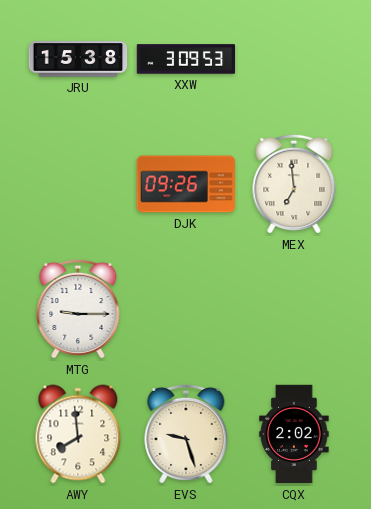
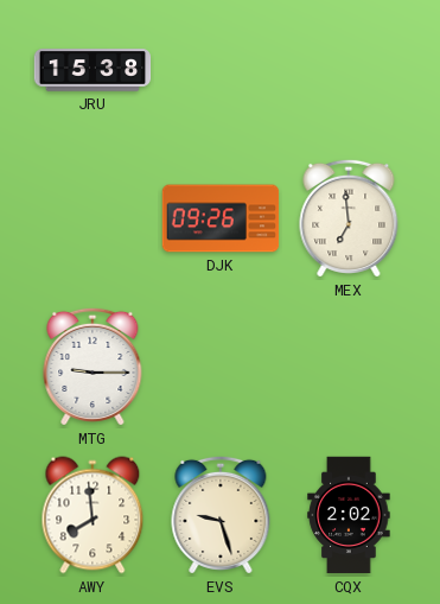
XXW: 3:09 -> none (186, 59)
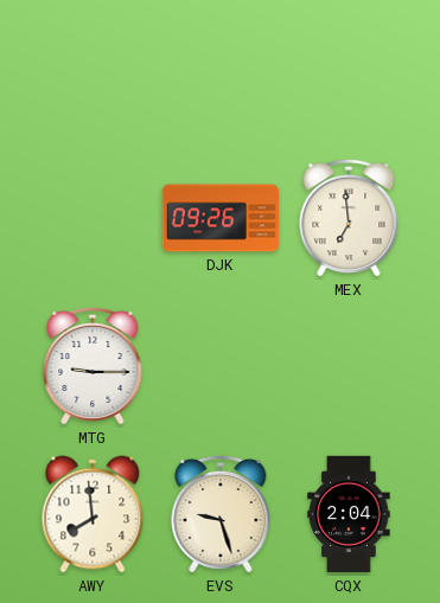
JRU: 15:38 -> none (93, 70)
CQX: 2:02 -> 2:04 (349, 514)
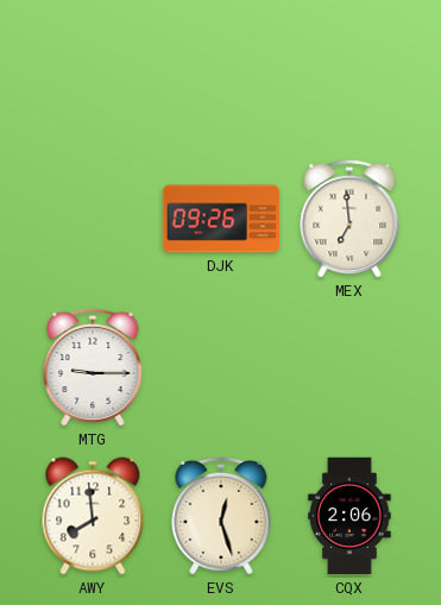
EVS: 9:27 -> 12:27 (221, 516)
CQX: 2:04 -> 2:06 (349, 516)
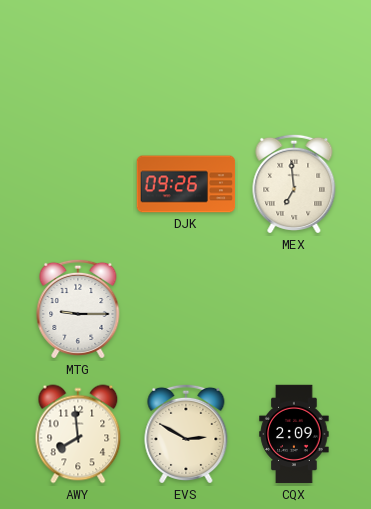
EVS: 12:27 -> 2:50 (186, 434)
CQX: 2:06 -> 2:09 (294, 434)
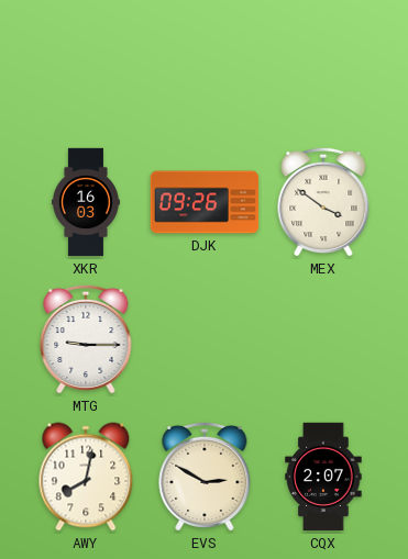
XKR: none -> 16:03 (86, 202)
MEX: 6:59 -> 3:51 (323, 202)
AWY: 7:59 -> 8:02 (86, 477)
CQX: 2:09 -> 2:07 (323, 477)
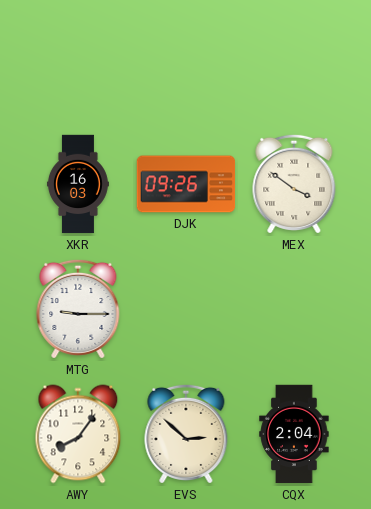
AWY: 8:02 -> 8:06 (78, 434)
EVS: 2:50 -> 2:52 (186, 434)
CQX: 2:07 -> 2:04 (294, 434)
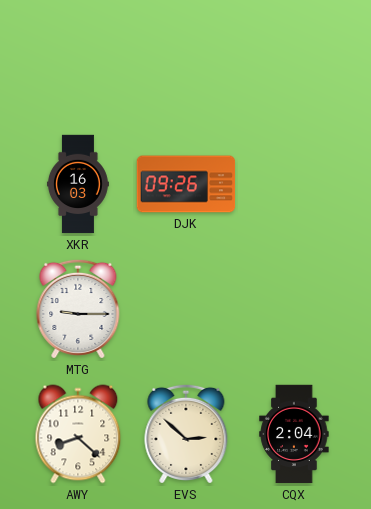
MEX: 3:51 -> none (294, 184)
AWY: 8:06 -> 8:22 (78, 434)
